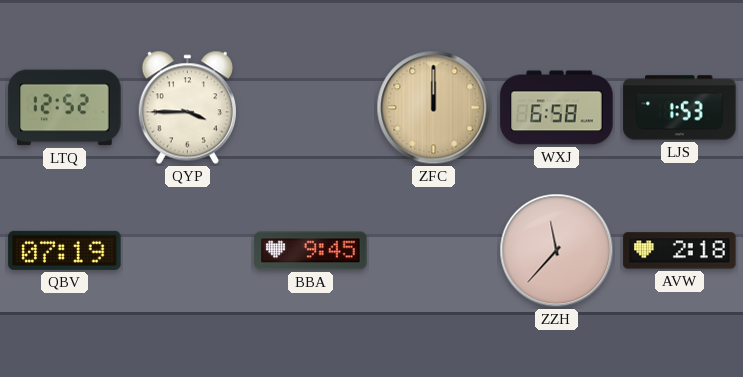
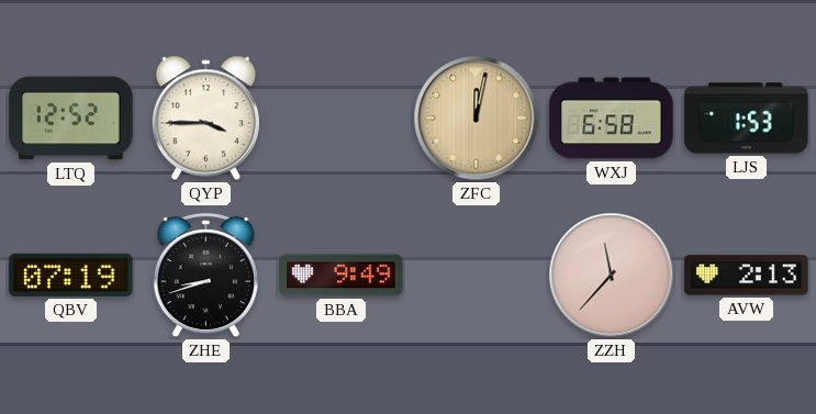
ZFC: 12:00 -> 12:02 (477, 119)
ZHE: none -> 8:42 (205, 276)
BBA: 9:45 -> 9:49 (342, 276)
AVW: 2:18 -> 2:13 (747, 276)
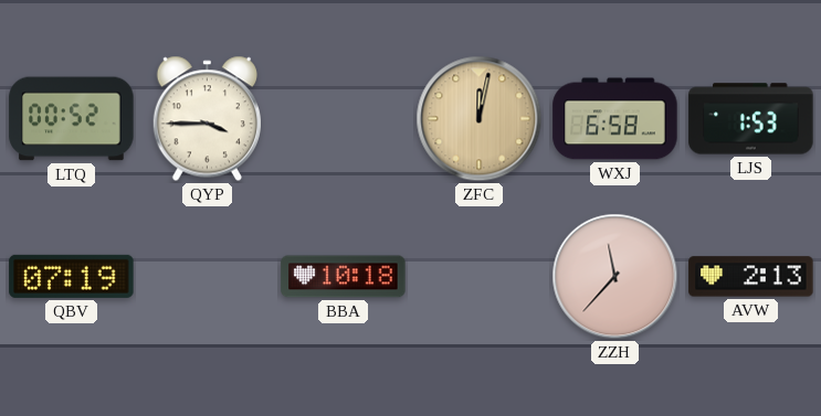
LTQ: 12:52 -> 00:52 (72, 119)
ZHE: 8:42 -> none (205, 276)
BBA: 9:49 -> 10:18 (344, 277)
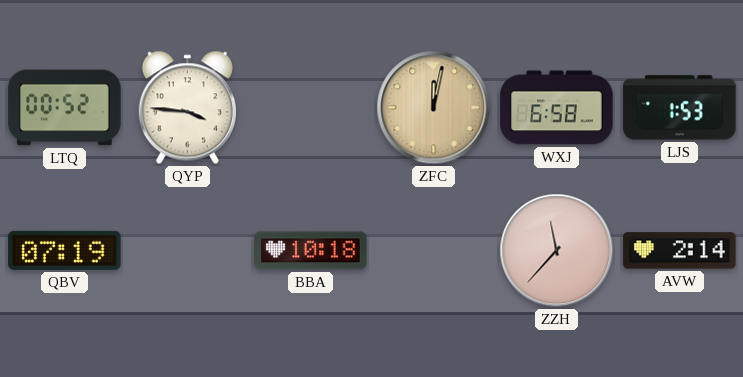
QYP: 3:45 -> 3:46 (187, 108)
AVW: 2:13 -> 2:14 (680, 251)
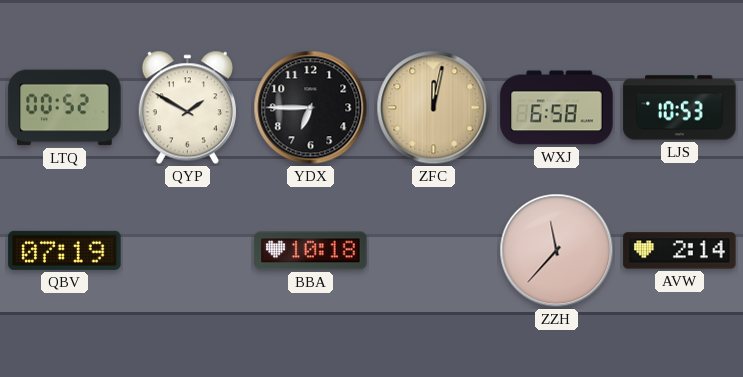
QYP: 3:46 -> 1:50 (187, 108)
YDX: none -> 6:45 (311, 108)
LJS: 1:53 -> 10:53 (680, 108)
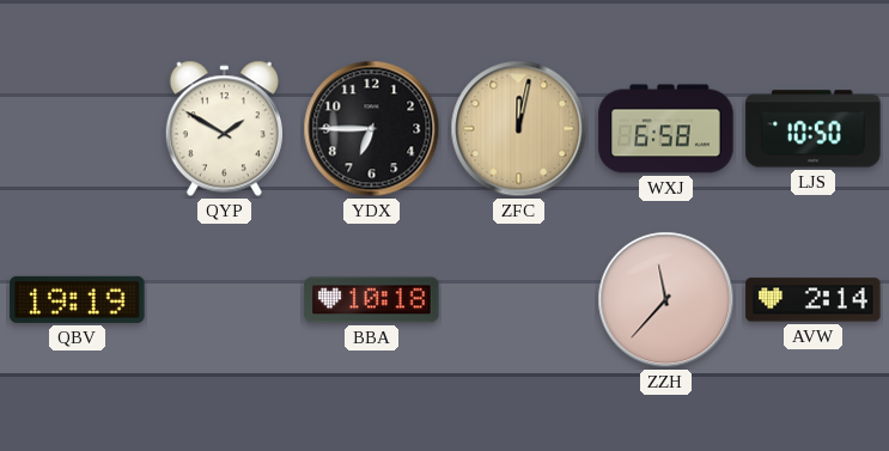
LTQ: 00:52 -> none (65, 108)
LJS: 10:53 -> 10:50 (814, 129)
QBV: 07:19 -> 19:19 (78, 299)
